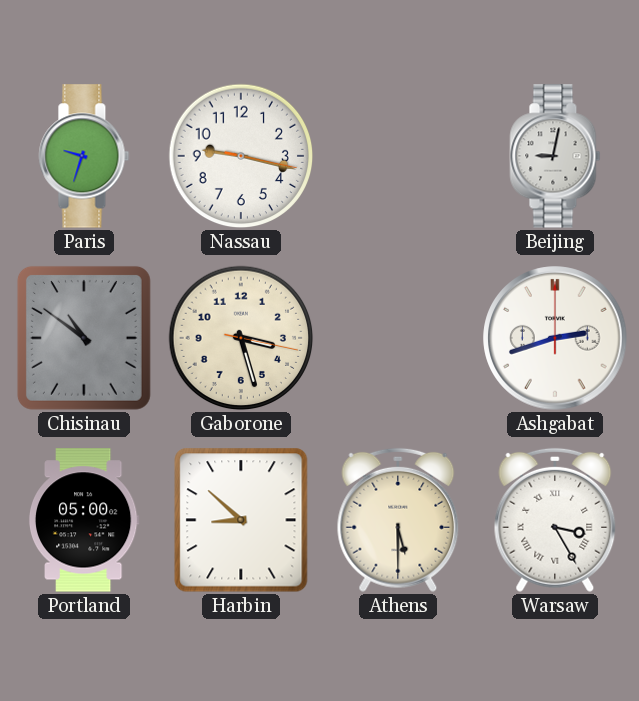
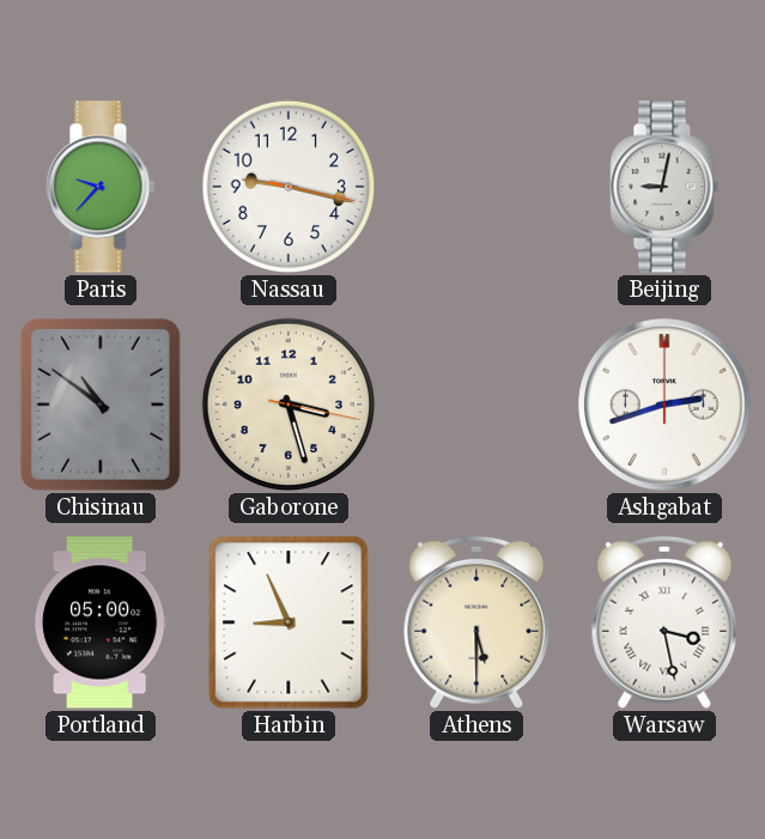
Paris: 9:33 -> 9:37 (101, 187)
Harbin: 8:52 -> 8:56 (289, 622)
Warsaw: 3:25 -> 3:28 (664, 622)
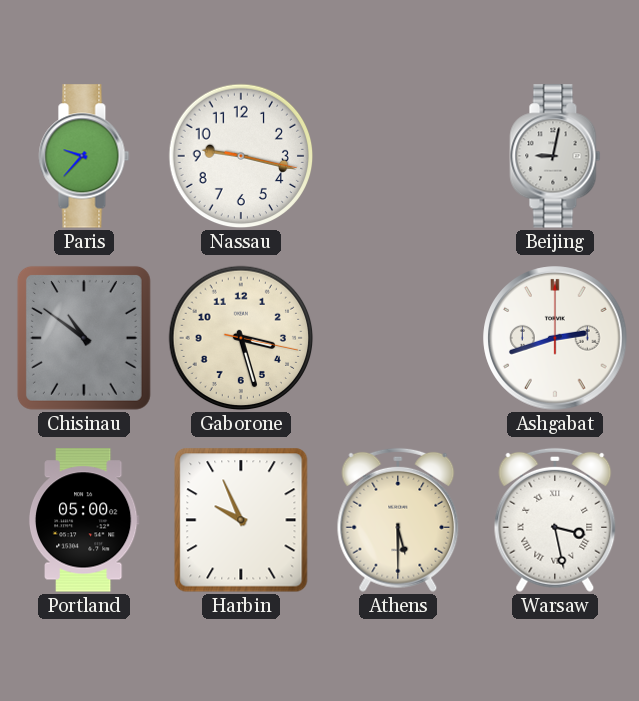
Harbin: 8:56 -> 9:56 (241, 520)
